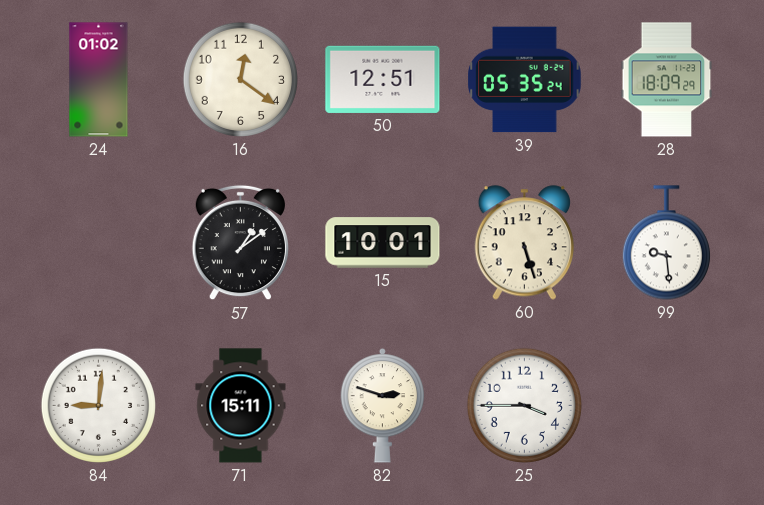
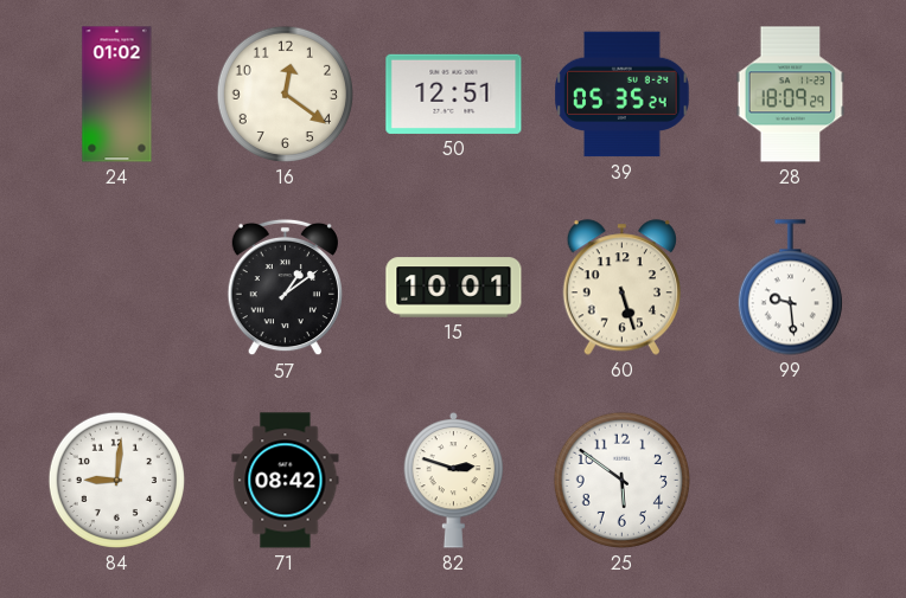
71: 15:11 -> 08:42 (286, 481)
25: 3:45 -> 5:51 (621, 480)
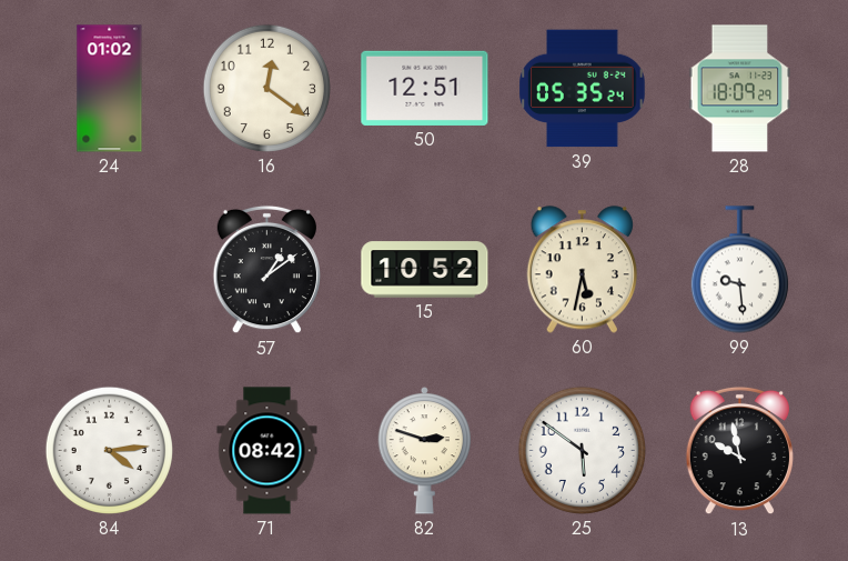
15: 10:01 -> 10:52 (425, 270)
60: 5:27 -> 5:32 (582, 270)
84: 9:01 -> 4:14 (109, 450)
13: none -> 9:58 (739, 451)
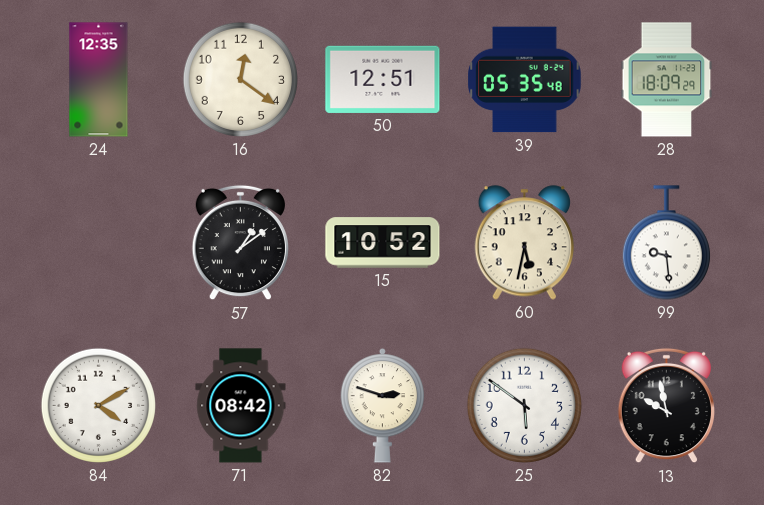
24: 01:02 -> 12:35 (99, 80)
39: 05:35:24 -> 05:35:48 (525, 80)
84: 4:14 -> 4:10 (98, 405)
